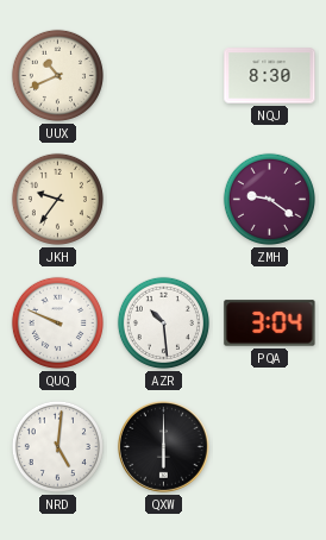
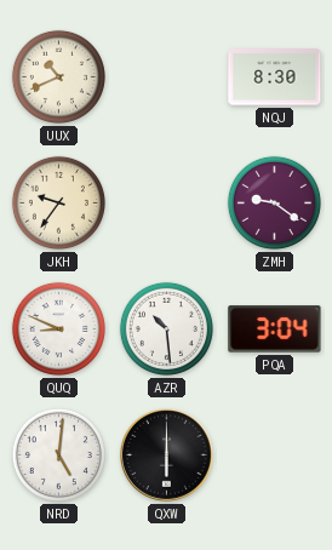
QUQ: 9:49 -> 8:49 (58, 328)
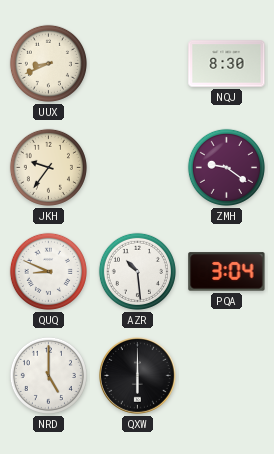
UUX: 10:41 -> 8:41 (48, 63)
NRD: 5:01 -> 5:00 (48, 375)
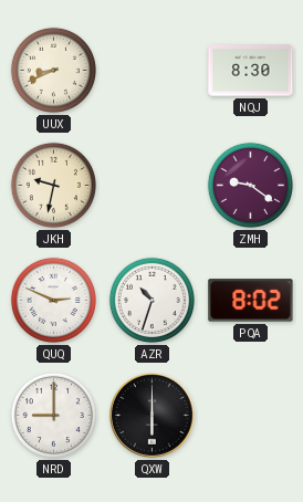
JKH: 9:36 -> 9:32 (53, 185)
QUQ: 8:49 -> 2:49 (53, 300)
AZR: 10:29 -> 10:33 (151, 300)
PQA: 3:04 -> 8:02 (251, 301)
NRD: 5:00 -> 9:00 (53, 415)
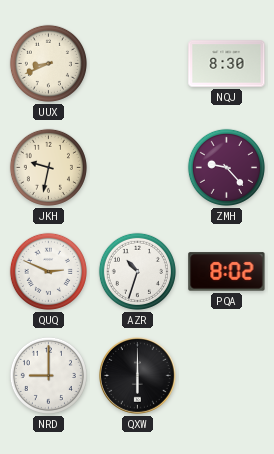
ZMH: 9:21 -> 9:23 (226, 167)
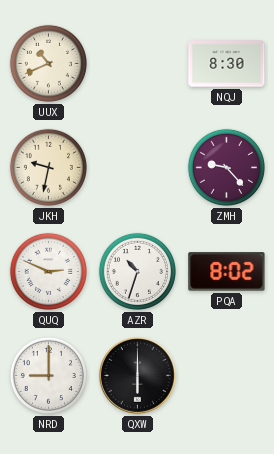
UUX: 8:41 -> 10:41 (48, 63)
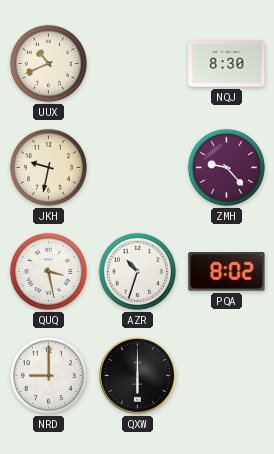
QUQ: 2:49 -> 3:28 (48, 271)
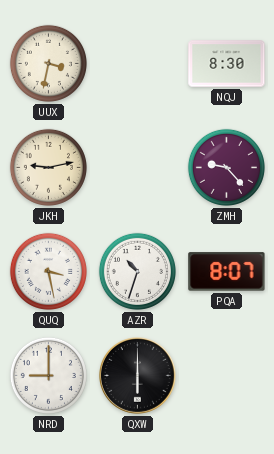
UUX: 10:41 -> 3:32 (48, 63)
JKH: 9:32 -> 9:13 (48, 167)
PQA: 8:02 -> 8:07 (227, 272)
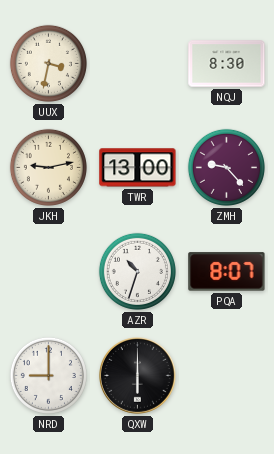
TWR: none -> 13:00 (138, 168)
QUQ: 3:28 -> none (48, 271)
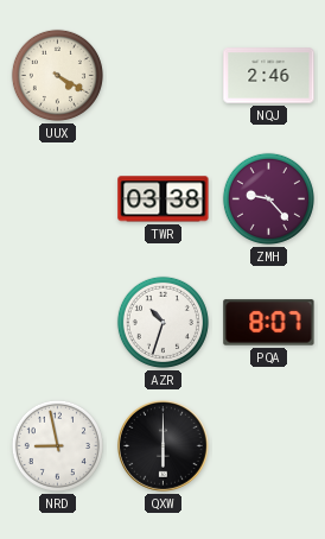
UUX: 3:32 -> 4:20 (57, 75)
NQJ: 8:30 -> 2:46 (269, 76)
JKH: 9:13 -> none (48, 167)
TWR: 13:00 -> 03:38 (164, 199)
NRD: 9:00 -> 8:58 (57, 445)
